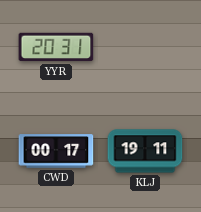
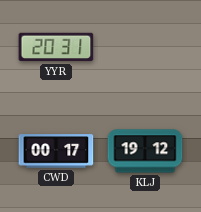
KLJ: 19:11 -> 19:12 (145, 151)
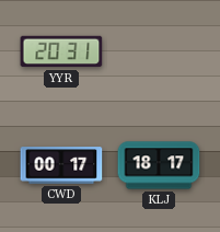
KLJ: 19:12 -> 18:17 (159, 165)
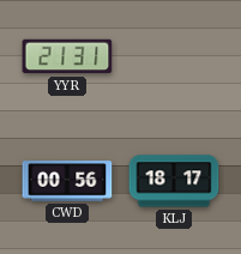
YYR: 20:31 -> 21:31 (67, 56)
CWD: 00:17 -> 00:56 (67, 181)
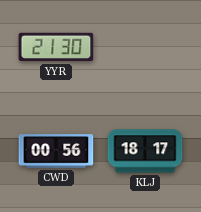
YYR: 21:31 -> 21:30 (56, 47)
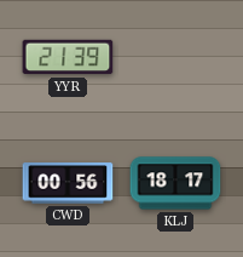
YYR: 21:30 -> 21:39 (68, 57)
